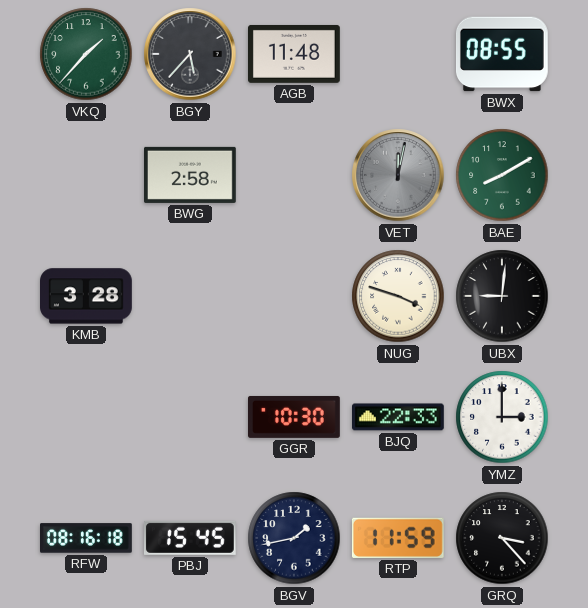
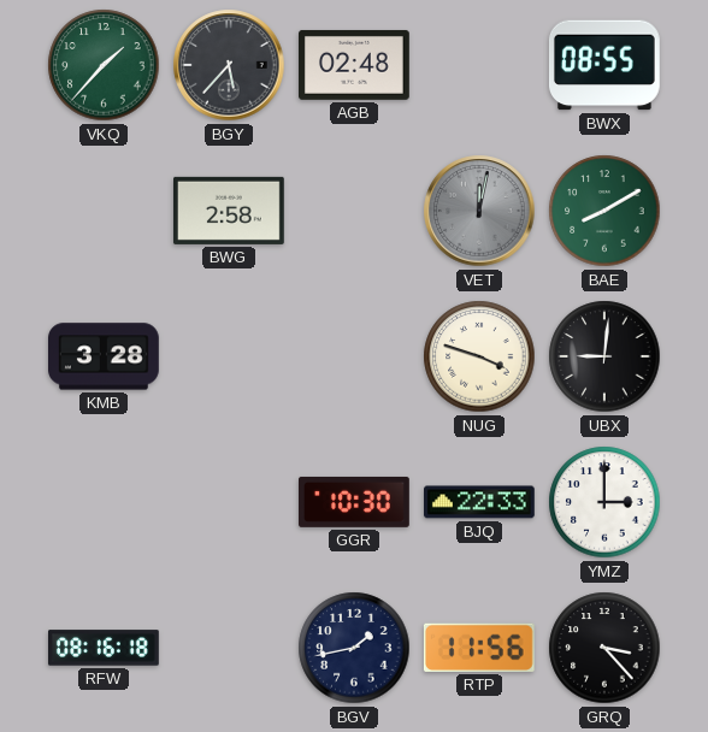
AGB: 11:48 -> 02:48 (355, 65)
PBJ: 15:45 -> none (191, 538)
RTP: 11:59 -> 11:56 (479, 648)
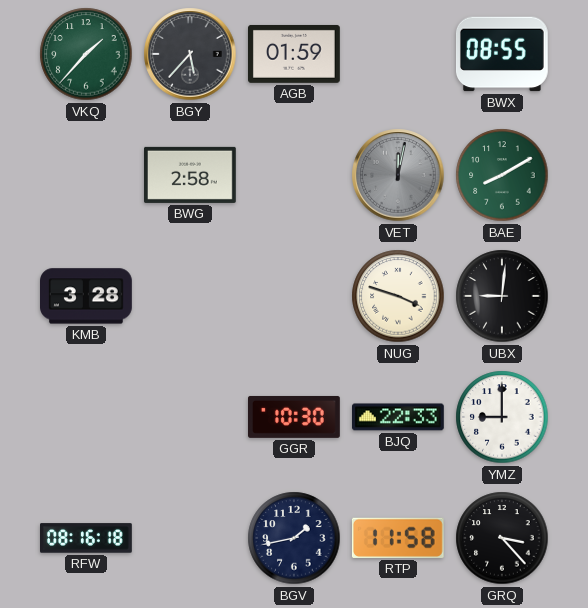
AGB: 02:48 -> 01:59 (295, 54)
YMZ: 3:00 -> 9:00 (502, 417)
RTP: 11:56 -> 11:58 (398, 538)
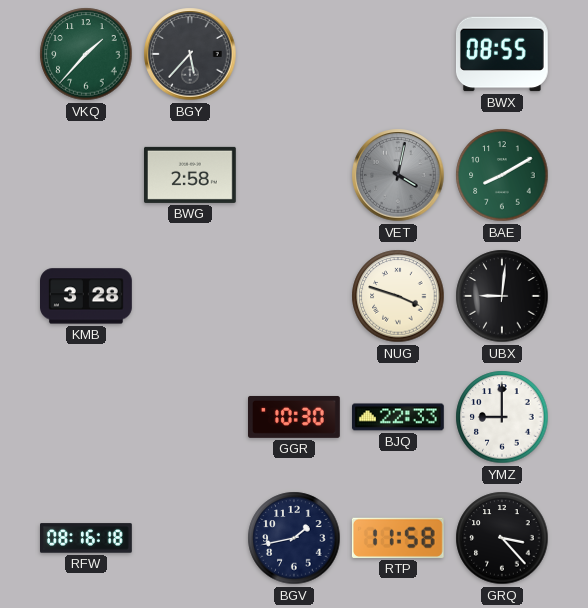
AGB: 01:59 -> none (295, 54)
VET: 12:02 -> 4:02 (398, 175)
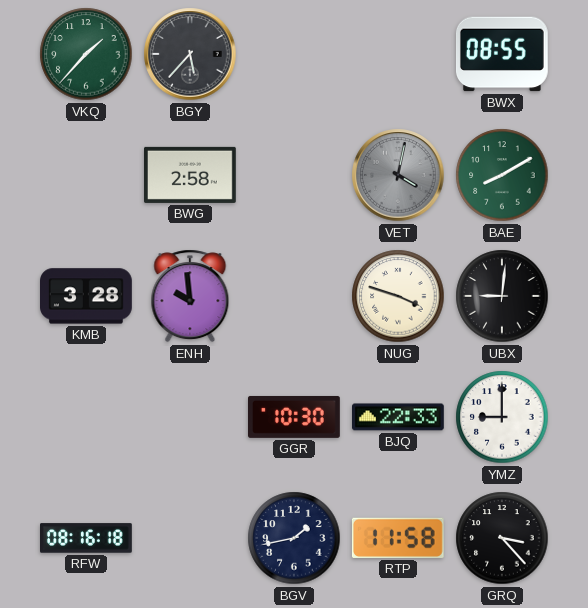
ENH: none -> 9:59 (190, 296)
